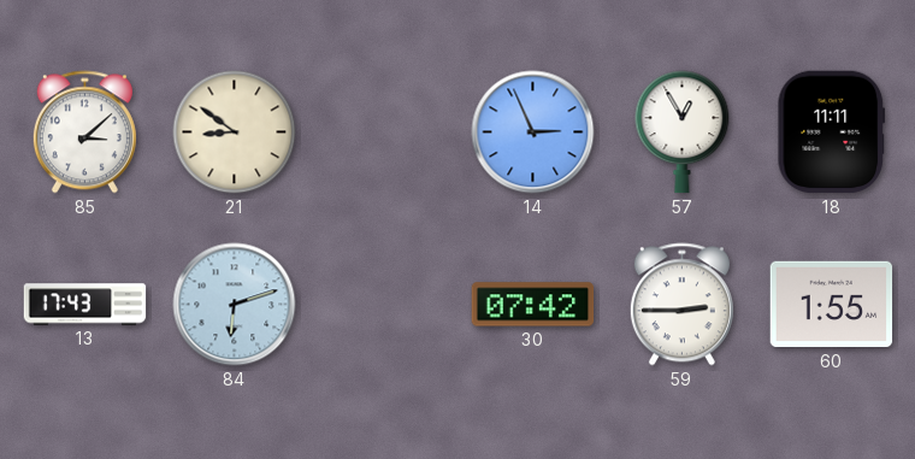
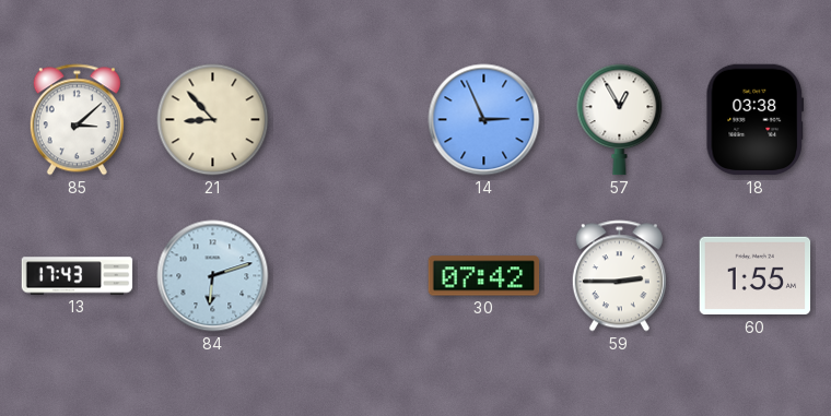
21: 8:51 -> 8:53 (213, 120)
18: 11:11 -> 03:38 (754, 120)
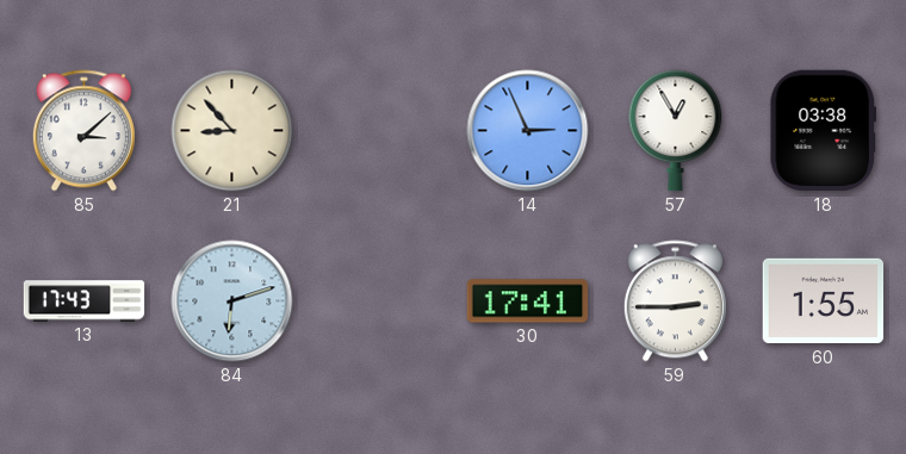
30: 07:42 -> 17:41 (528, 301)
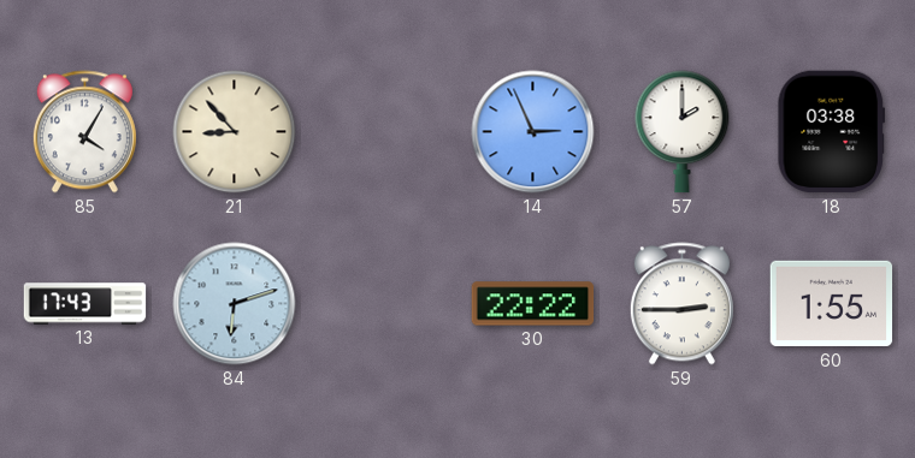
85: 3:08 -> 4:05 (84, 132)
57: 12:55 -> 2:00 (683, 132)
30: 17:41 -> 22:22 (533, 304)
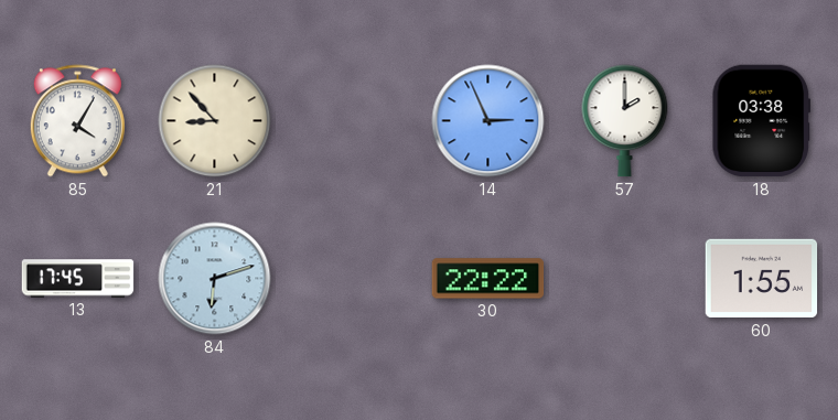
13: 17:43 -> 17:45 (78, 279)
59: 2:45 -> none (681, 304)
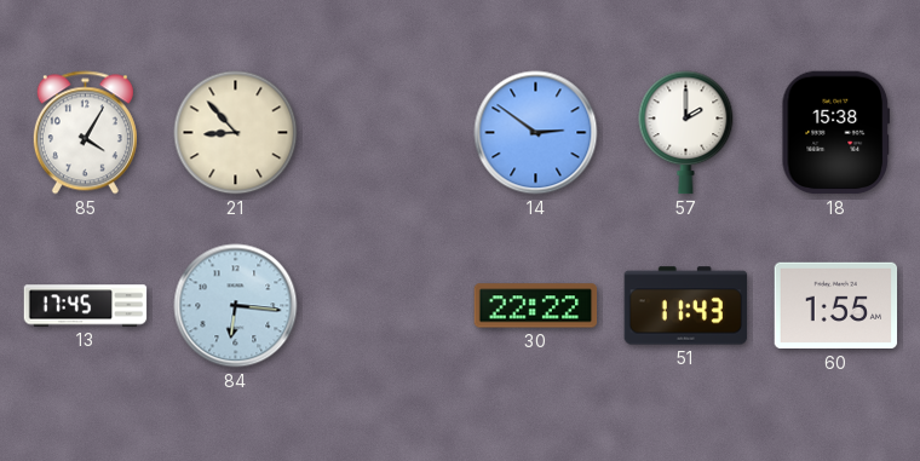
14: 2:56 -> 2:51 (536, 133)
18: 03:38 -> 15:38 (835, 133)
84: 6:12 -> 6:16 (236, 306)
51: none -> 11:43 (686, 306)
